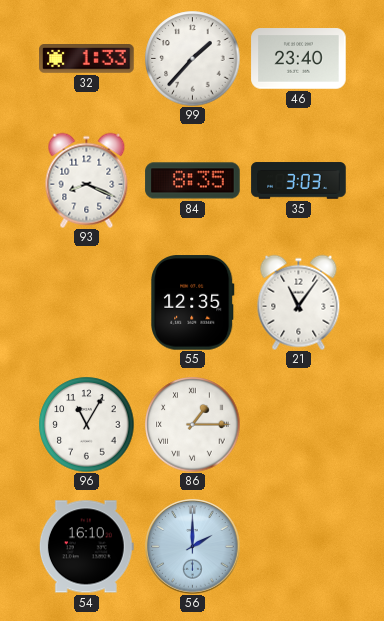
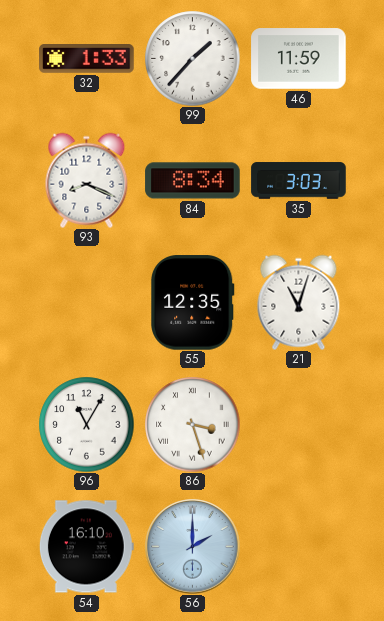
46: 23:40 -> 11:59 (299, 59)
84: 8:35 -> 8:34 (193, 181)
21: 11:06 -> 11:03 (299, 302)
86: 1:15 -> 3:27 (192, 424)
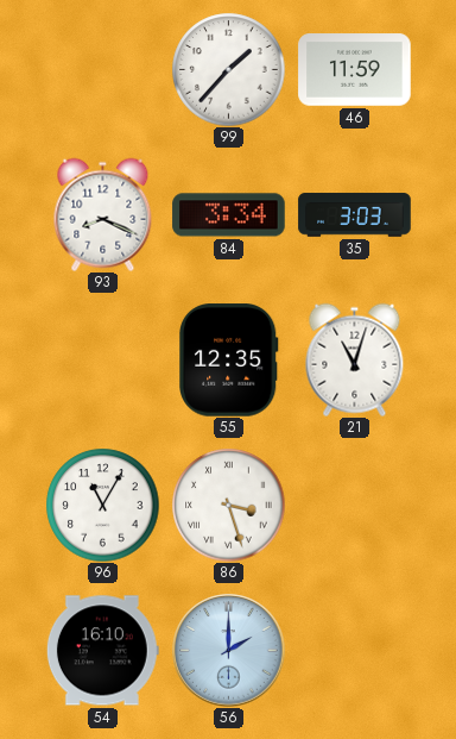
32: 1:33 -> none (87, 59)
84: 8:34 -> 3:34 (229, 215)
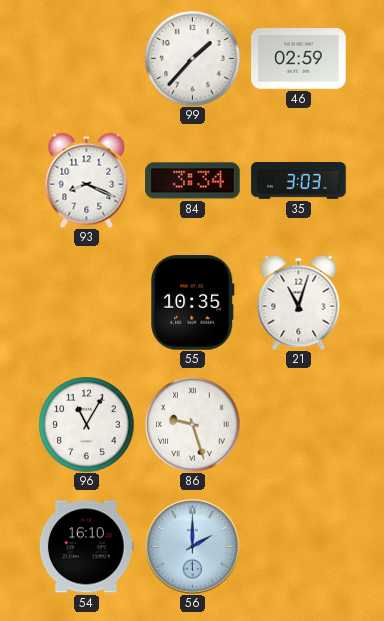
46: 11:59 -> 02:59 (299, 59)
55: 12:35 -> 10:35 (193, 303)
86: 3:27 -> 9:27 (192, 424)
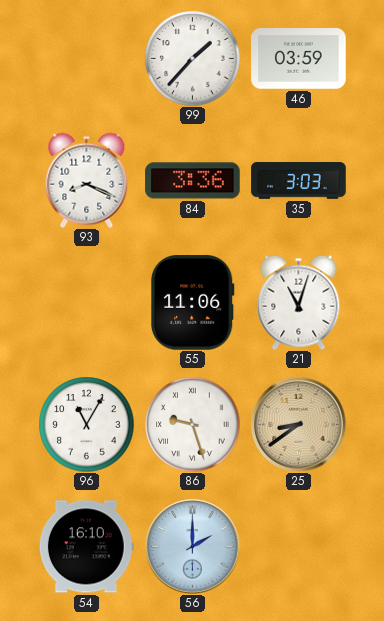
46: 02:59 -> 03:59 (299, 59)
84: 3:34 -> 3:36 (193, 181)
55: 10:35 -> 11:06 (193, 303)
25: none -> 8:39 (299, 425)
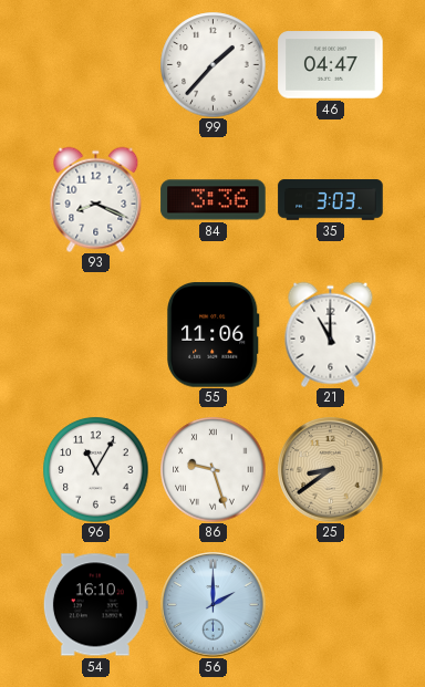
46: 03:59 -> 04:47 (331, 65)
21: 11:03 -> 11:00 (331, 334)
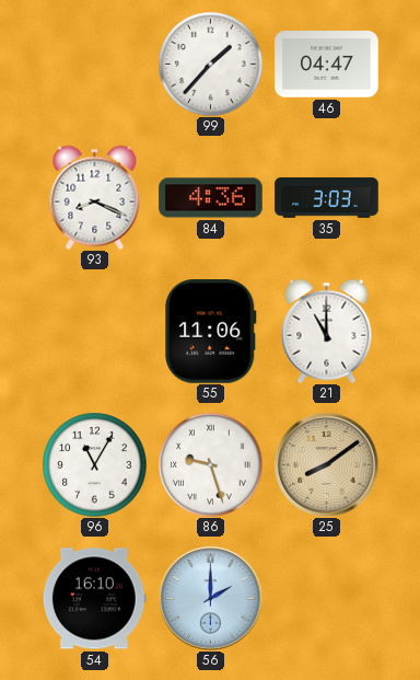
84: 3:36 -> 4:36 (211, 198)
25: 8:39 -> 8:09 (327, 465)
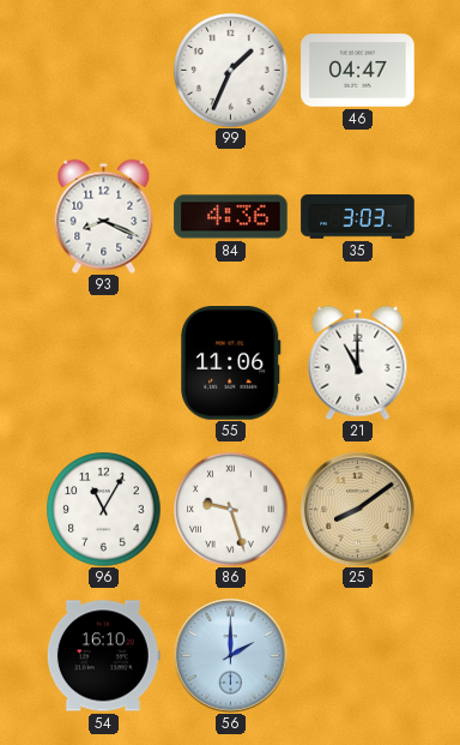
99: 1:37 -> 1:34 (230, 70)
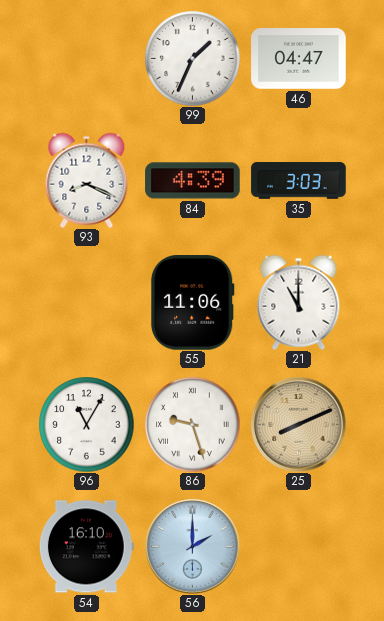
84: 4:36 -> 4:39 (193, 181)
25: 8:09 -> 8:11 (299, 425)
